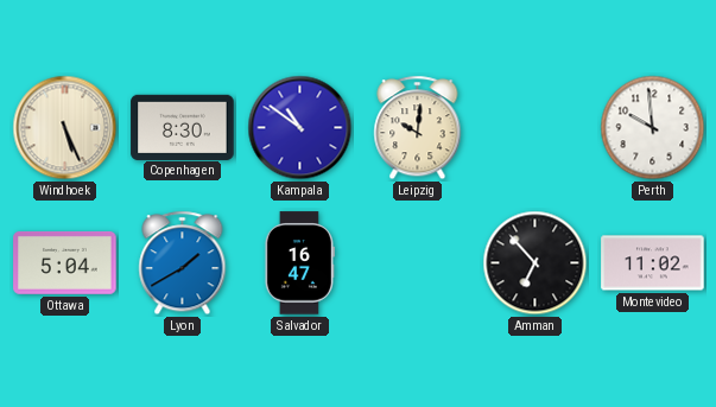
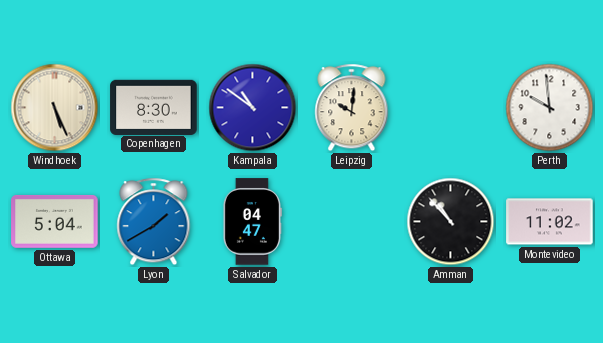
Salvador: 16:47 -> 04:47 (252, 222)
Amman: 6:53 -> 10:53 (451, 222)
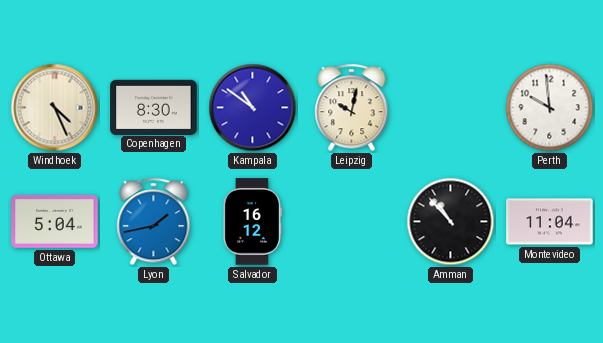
Windhoek: 5:26 -> 4:26 (55, 108)
Leipzig: 10:01 -> 10:02 (352, 108)
Lyon: 1:40 -> 1:43 (154, 222)
Salvador: 04:47 -> 16:12 (252, 222)
Montevideo: 11:02 -> 11:04 (550, 222)
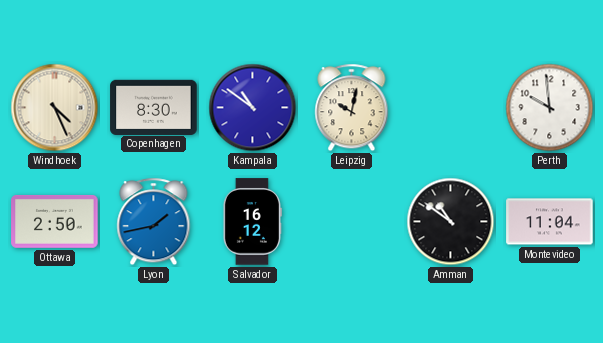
Ottawa: 5:04 -> 2:50 (55, 221)
Amman: 10:53 -> 10:51 (451, 222)
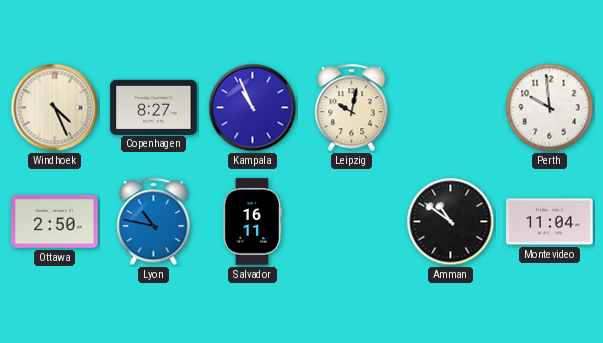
Copenhagen: 8:30 -> 8:27 (154, 107)
Kampala: 10:51 -> 10:56 (253, 108)
Lyon: 1:43 -> 10:47 (154, 222)
Salvador: 16:12 -> 16:11 (252, 222)
